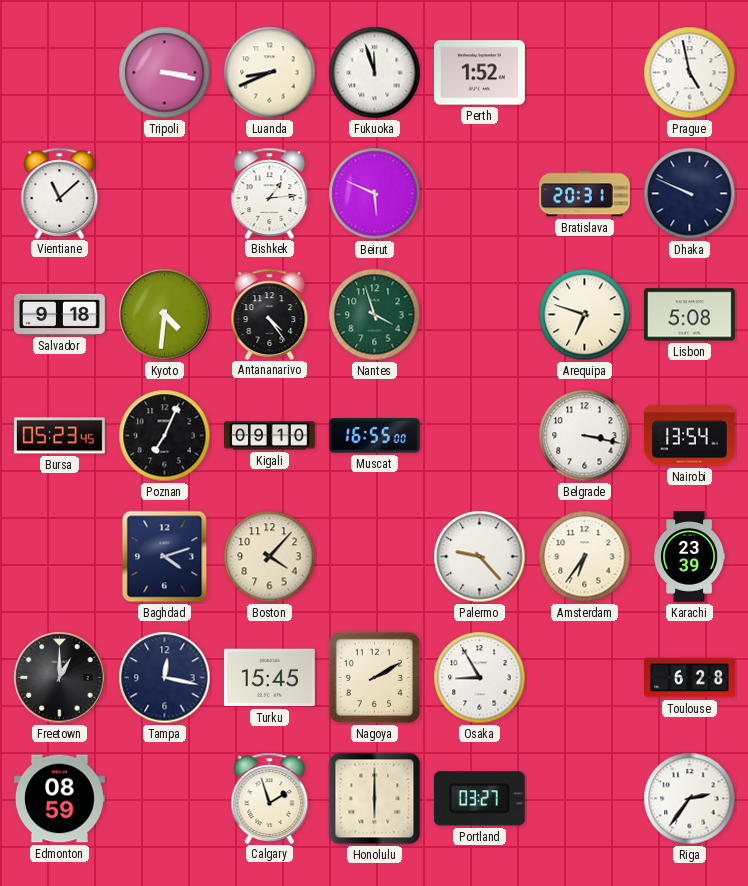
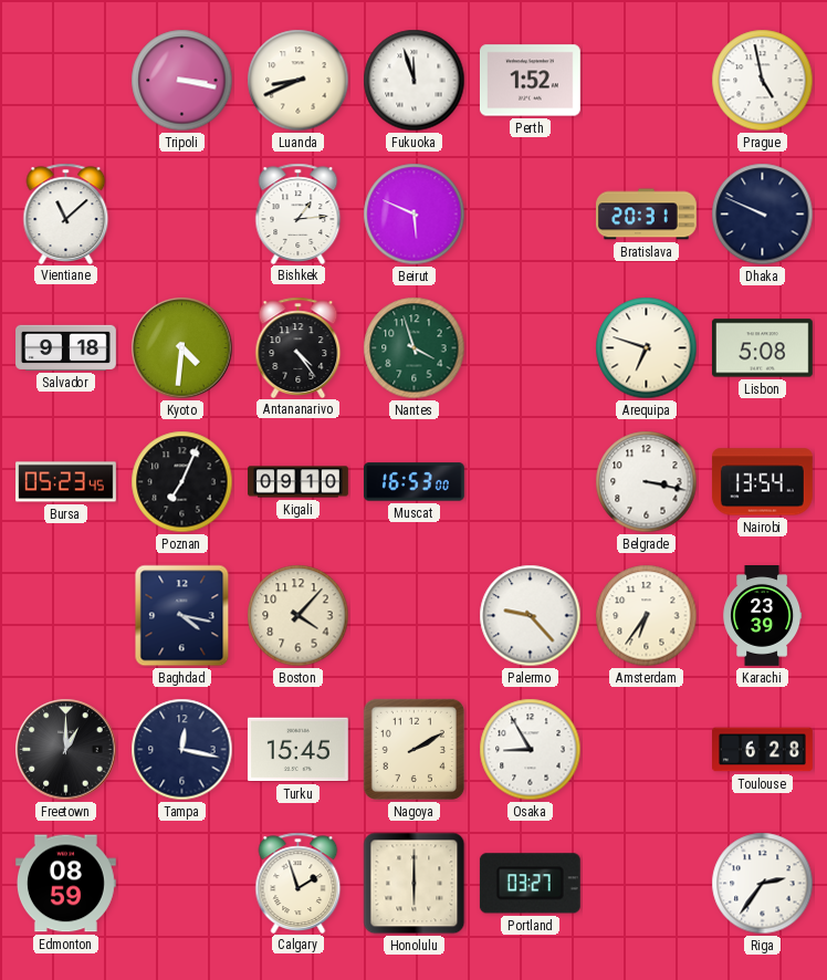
Muscat: 16:55 -> 16:53 (414, 482)
Baghdad: 4:12 -> 4:17 (182, 616)
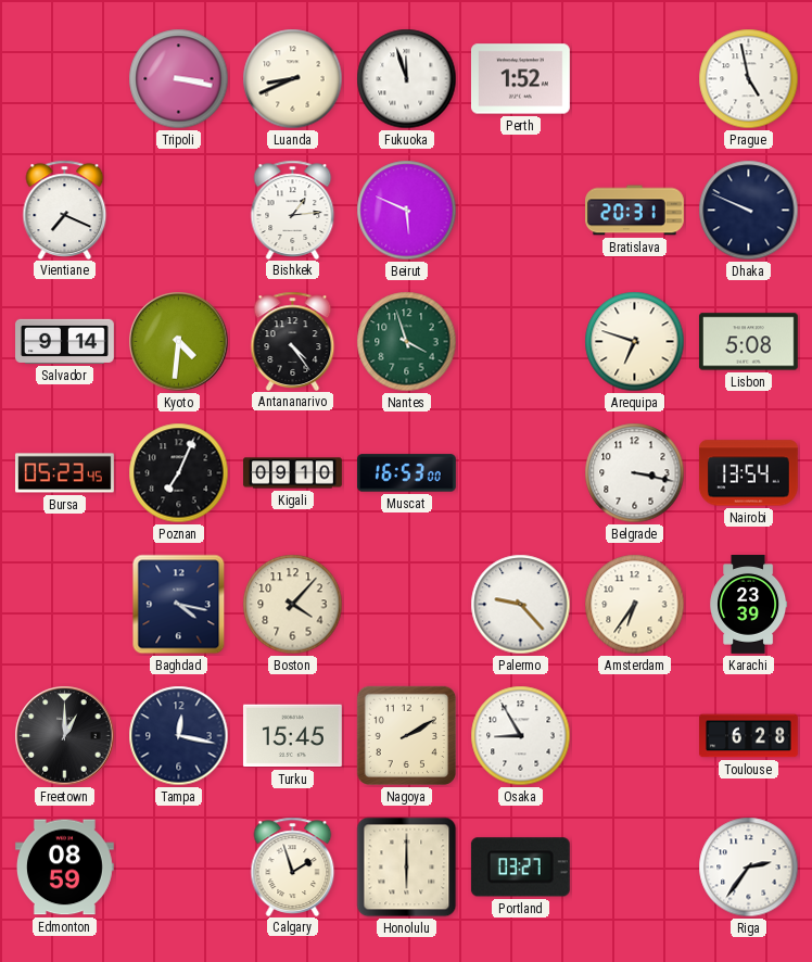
Vientiane: 11:08 -> 7:19 (65, 210)
Salvador: 9:18 -> 9:14 (65, 341)
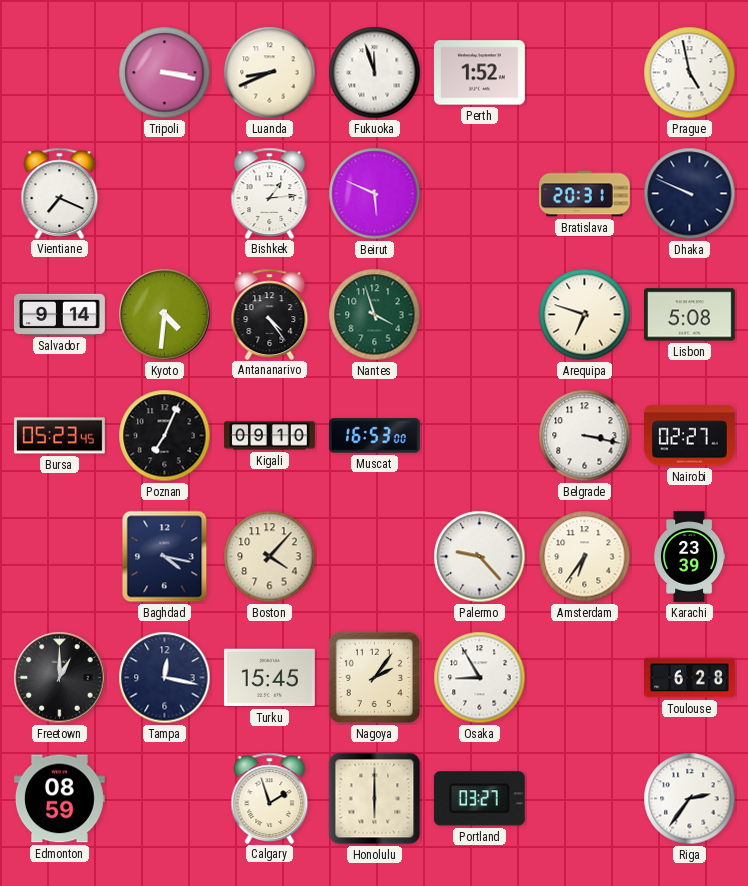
Nairobi: 13:54 -> 02:27 (689, 436)
Nagoya: 2:10 -> 2:06 (374, 677)
